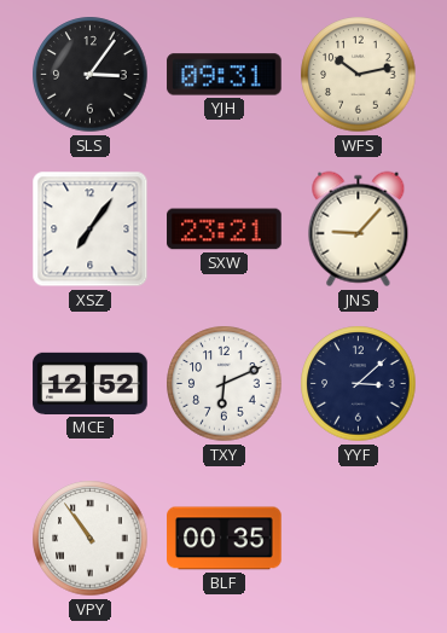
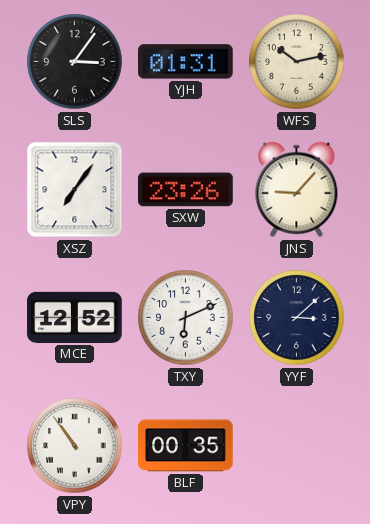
YJH: 09:31 -> 01:31 (186, 62)
SXW: 23:21 -> 23:26 (186, 190)
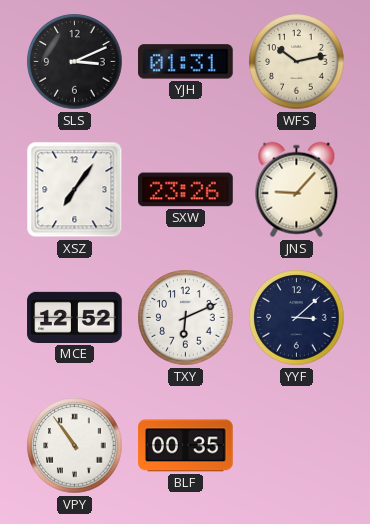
SLS: 3:06 -> 3:11 (75, 62)
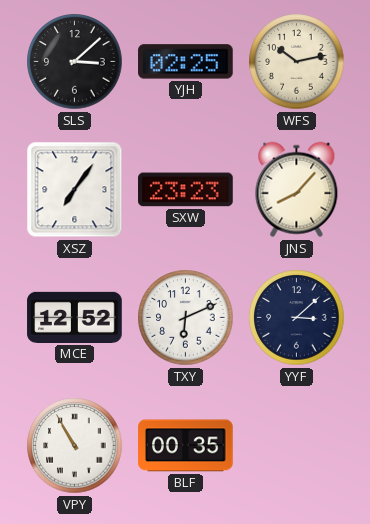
SLS: 3:11 -> 3:08 (75, 62)
YJH: 01:31 -> 02:25 (186, 62)
SXW: 23:26 -> 23:23 (186, 190)
JNS: 9:07 -> 8:07 (297, 190)
VPY: 10:54 -> 10:55 (75, 446)
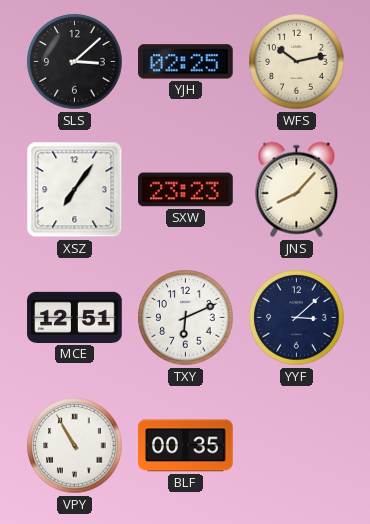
MCE: 12:52 -> 12:51 (75, 317)
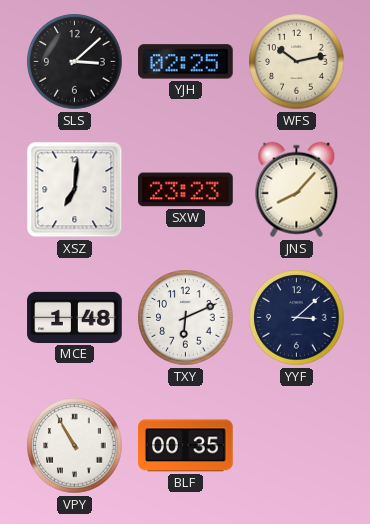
XSZ: 7:06 -> 7:01 (75, 190)
MCE: 12:51 -> 1:48 (75, 317)
